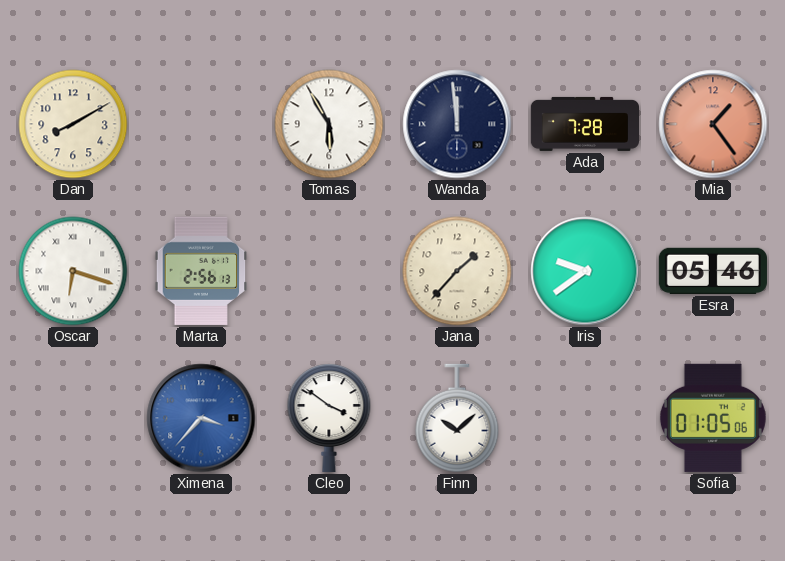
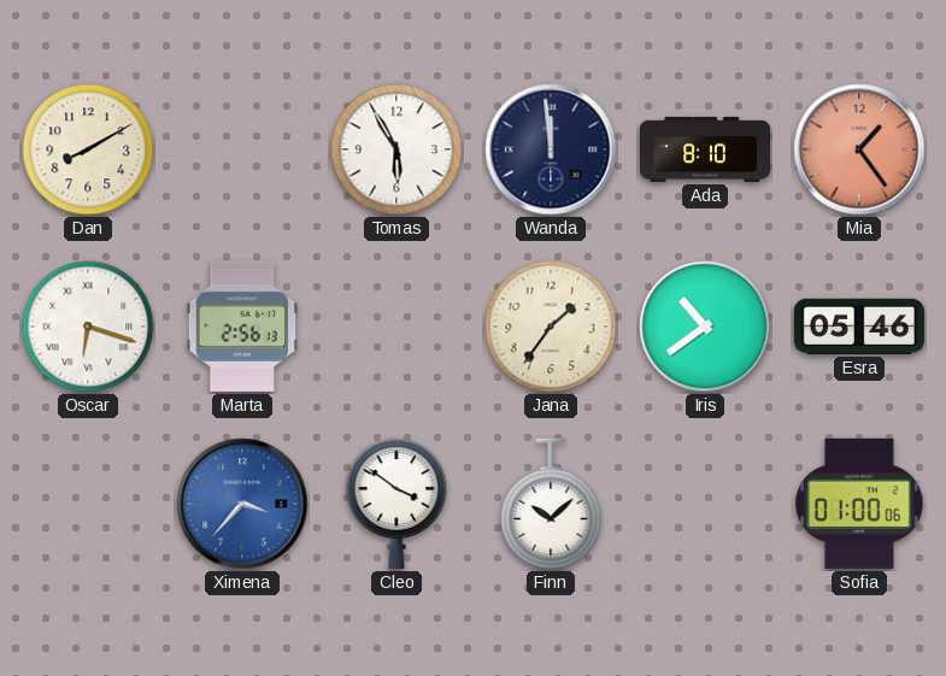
Ada: 7:28 -> 8:10 (704, 149)
Jana: 1:37 -> 1:36 (551, 327)
Iris: 9:39 -> 10:39 (705, 327)
Sofia: 01:05 -> 01:00 (859, 504)
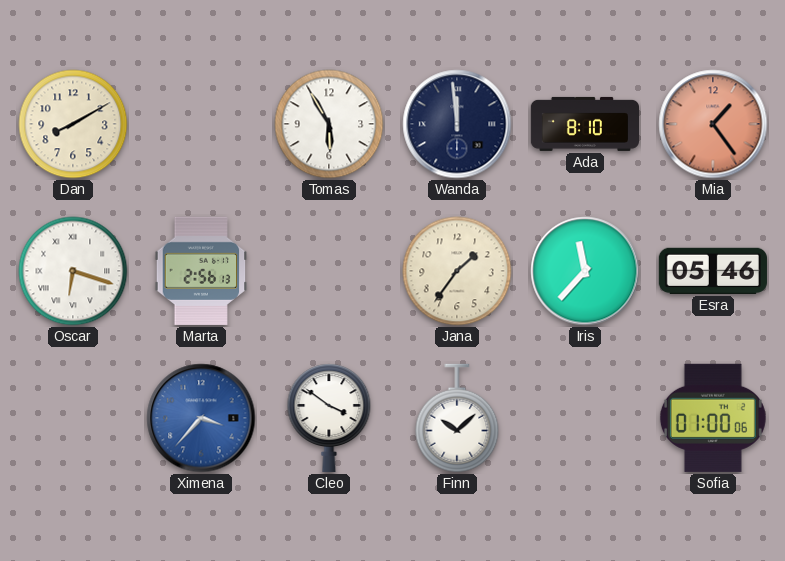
Iris: 10:39 -> 11:37 (585, 271)
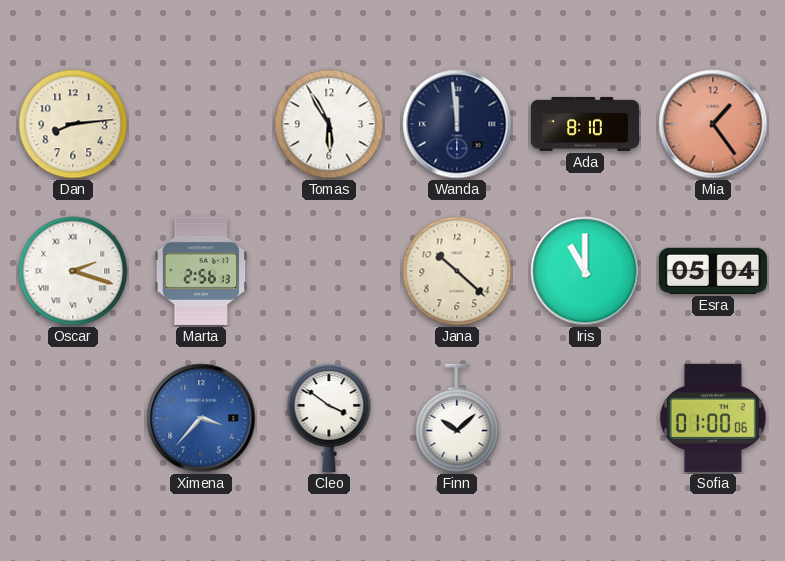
Dan: 8:10 -> 8:14 (73, 124)
Oscar: 6:18 -> 2:18 (73, 271)
Jana: 1:36 -> 10:22 (457, 271)
Iris: 11:37 -> 11:00 (585, 271)
Esra: 05:46 -> 05:04 (713, 271)
